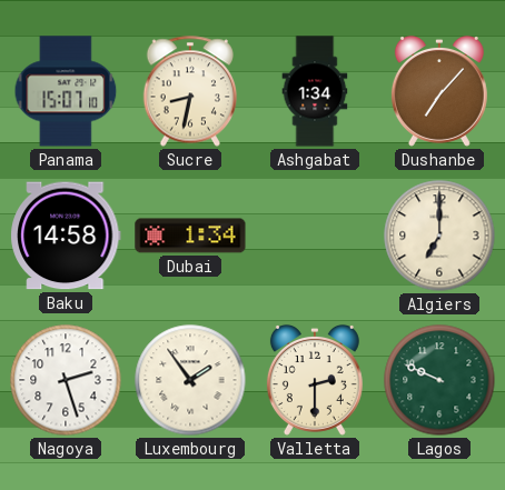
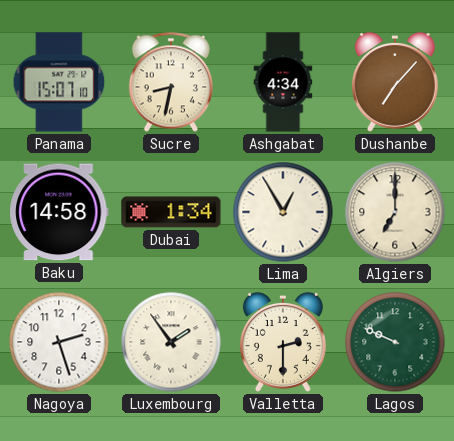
Ashgabat: 1:34 -> 4:34 (283, 82)
Lima: none -> 12:55 (283, 212)
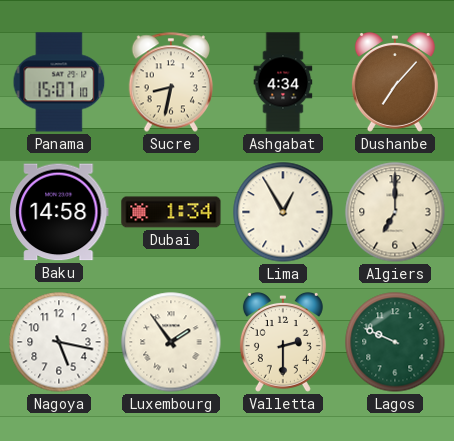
Nagoya: 2:27 -> 5:17 (59, 342)
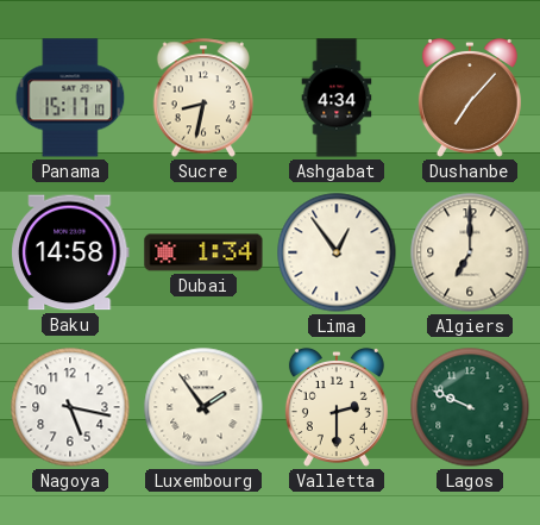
Panama: 15:07 -> 15:17 (70, 98)
Lima: 12:55 -> 12:54 (337, 252)
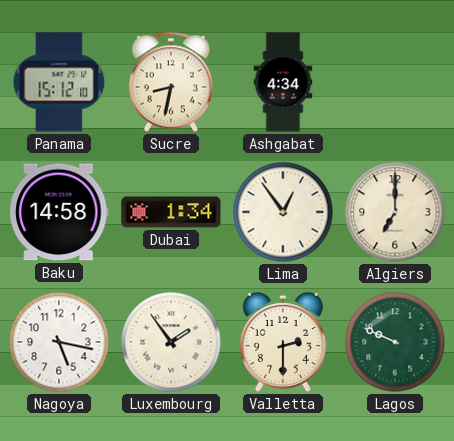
Panama: 15:17 -> 15:12 (59, 82)
Dushanbe: 7:07 -> none (470, 98)
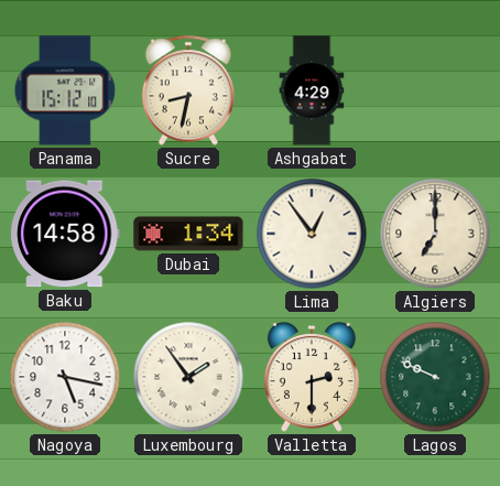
Ashgabat: 4:34 -> 4:29 (312, 90)
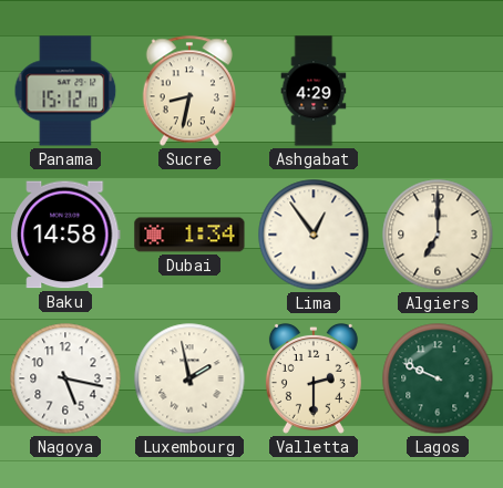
Luxembourg: 1:54 -> 1:58 (189, 378)
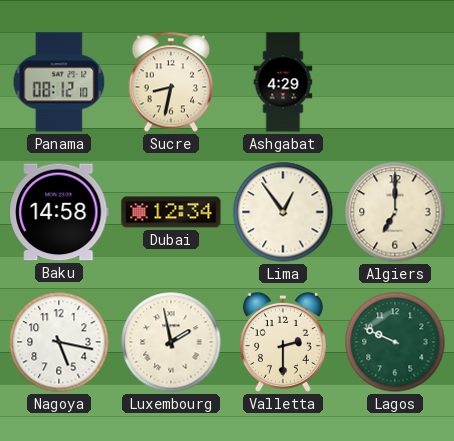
Panama: 15:12 -> 08:12 (59, 82)
Dubai: 1:34 -> 12:34 (171, 212)
